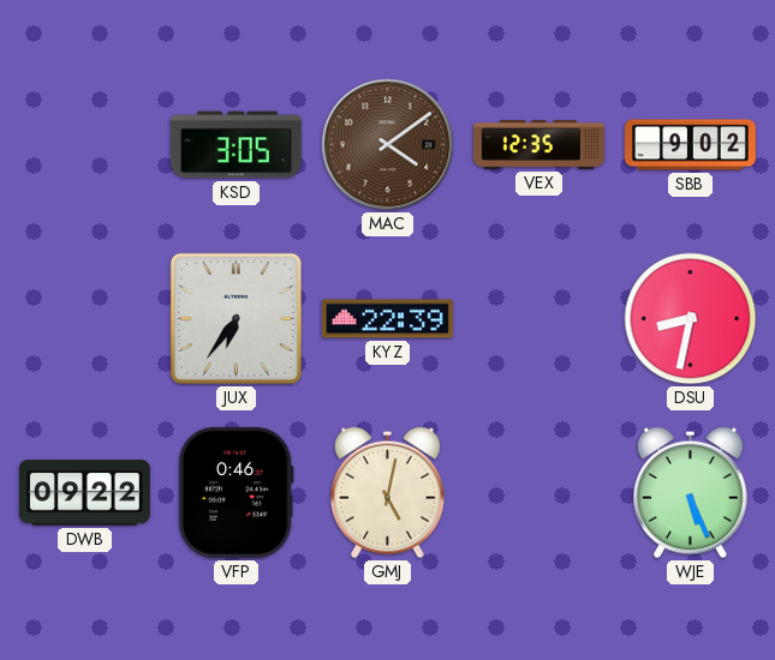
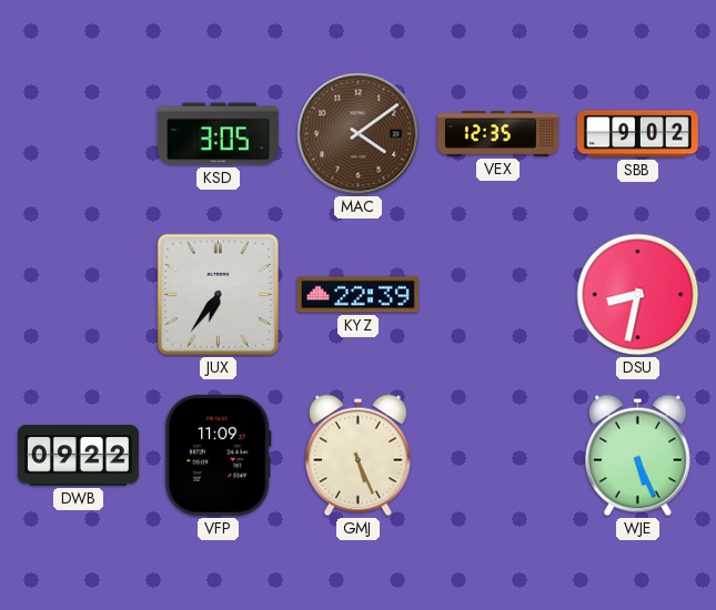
VFP: 0:46 -> 11:09 (218, 455)
GMJ: 5:02 -> 5:26 (359, 456)
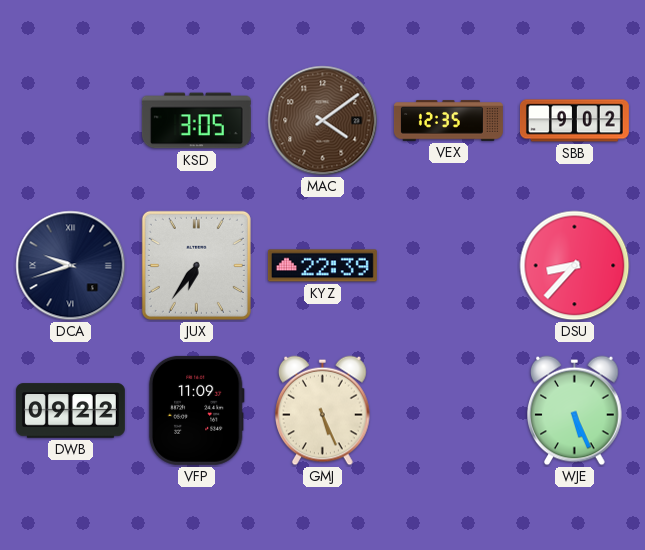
DCA: none -> 9:42 (71, 266)
DSU: 8:32 -> 8:37 (575, 266)
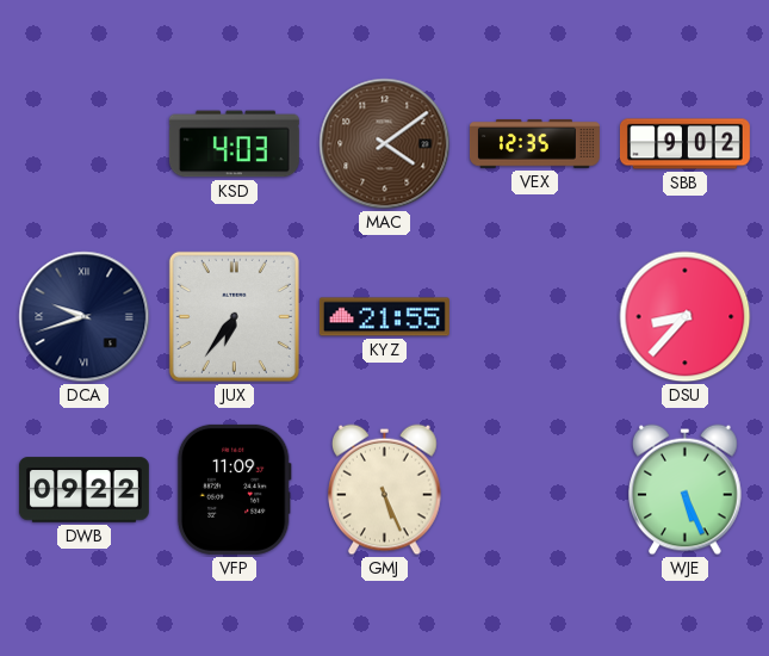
KSD: 3:05 -> 4:03 (234, 144)
KYZ: 22:39 -> 21:55 (384, 317)
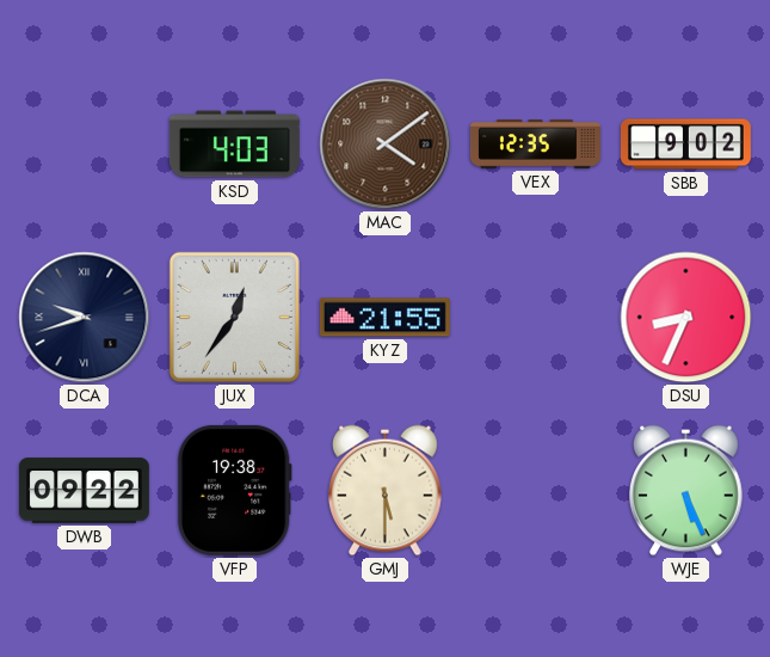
JUX: 6:36 -> 12:36 (234, 317)
DSU: 8:37 -> 8:34 (686, 318)
VFP: 11:09 -> 19:38 (234, 490)
GMJ: 5:26 -> 5:30 (386, 491)
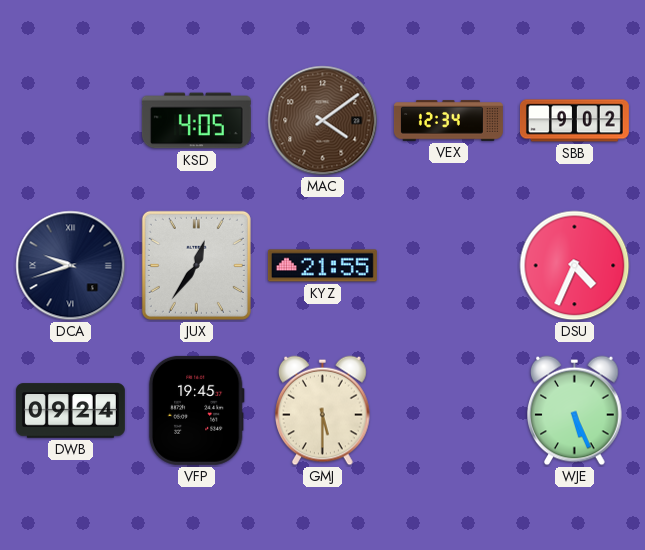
KSD: 4:03 -> 4:05 (196, 121)
VEX: 12:35 -> 12:34 (448, 121)
DSU: 8:34 -> 4:34 (575, 266)
DWB: 09:22 -> 09:24 (70, 411)
VFP: 19:38 -> 19:45 (196, 410)
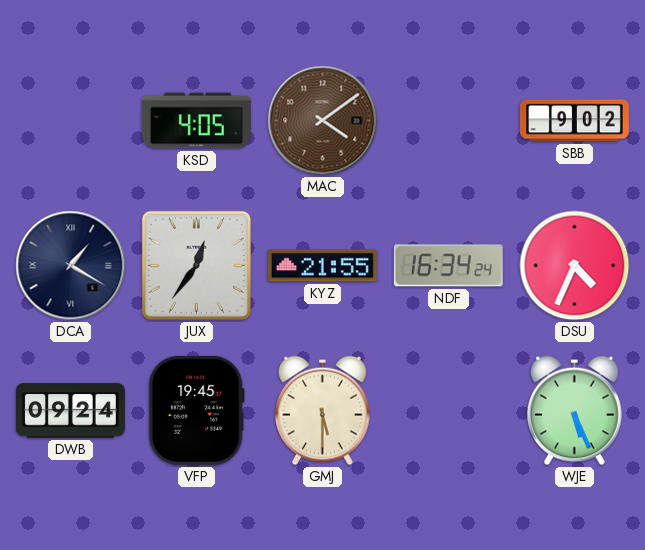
VEX: 12:34 -> none (448, 121)
DCA: 9:42 -> 1:20 (71, 266)
NDF: none -> 16:34 (448, 266)
